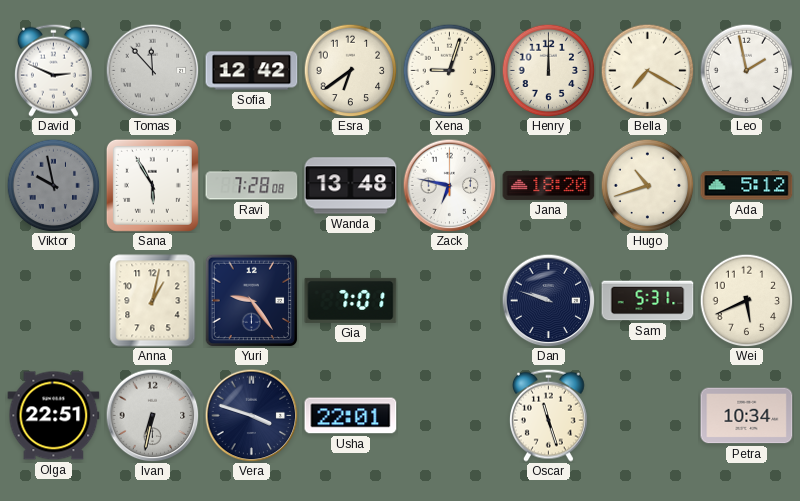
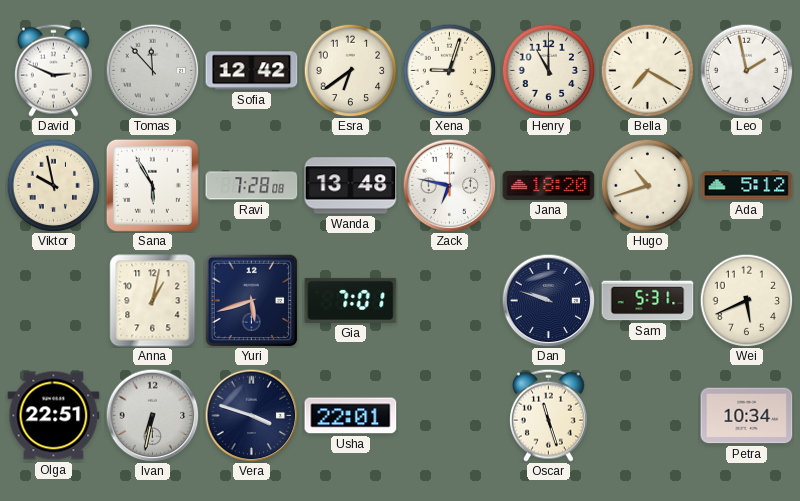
Henry: 12:00 -> 11:00 (548, 70)
Viktor dial: grey -> cream (53, 185)
Yuri: 9:24 -> 5:42 (251, 300)
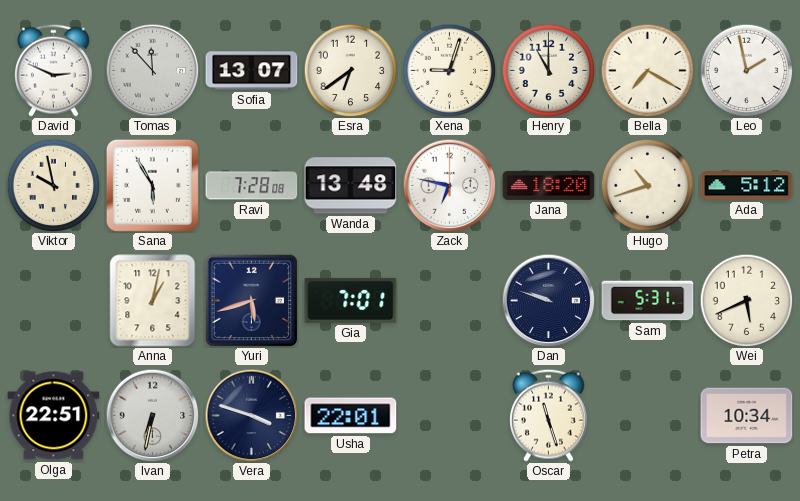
Sofia: 12:42 -> 13:07 (252, 71)
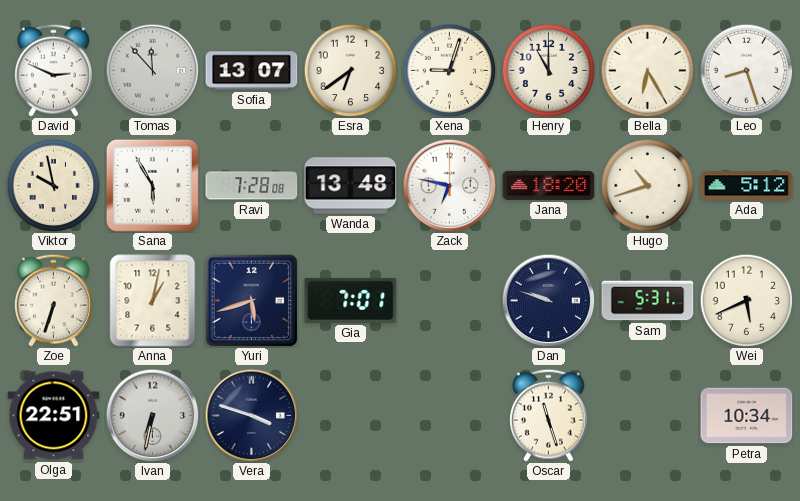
Bella: 7:20 -> 6:25 (647, 70)
Leo: 1:58 -> 8:27 (746, 70)
Zoe: none -> 6:33 (53, 300)
Usha: 22:01 -> none (351, 416)
